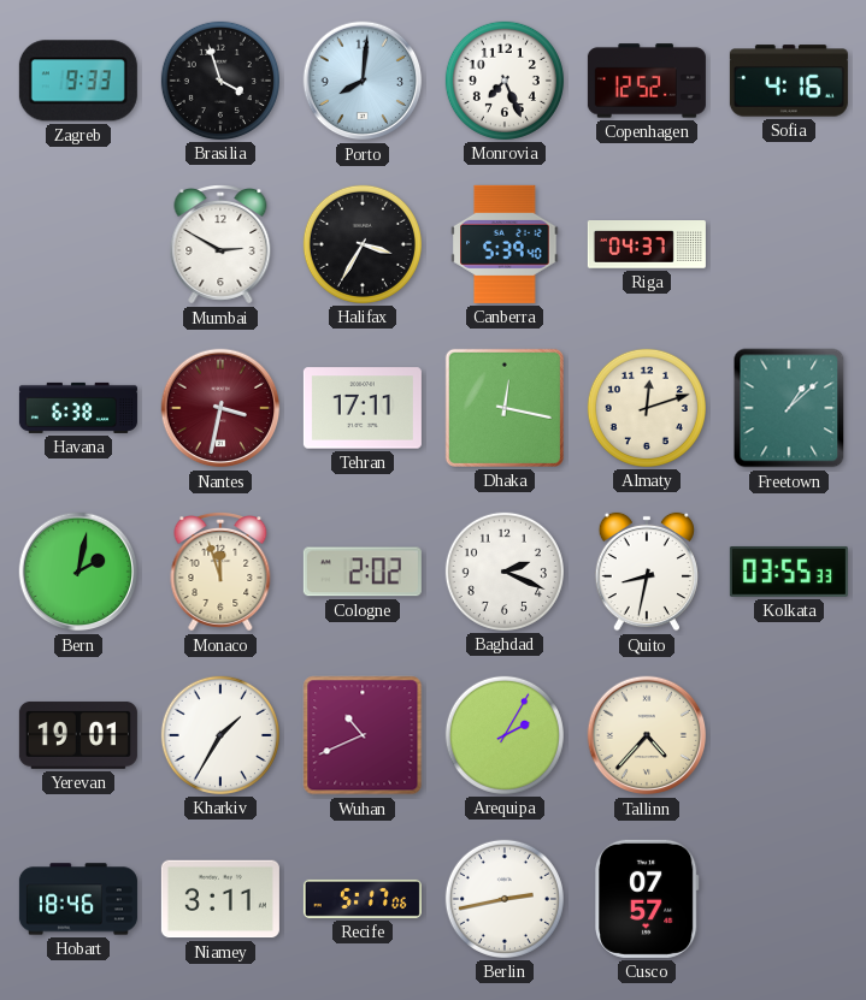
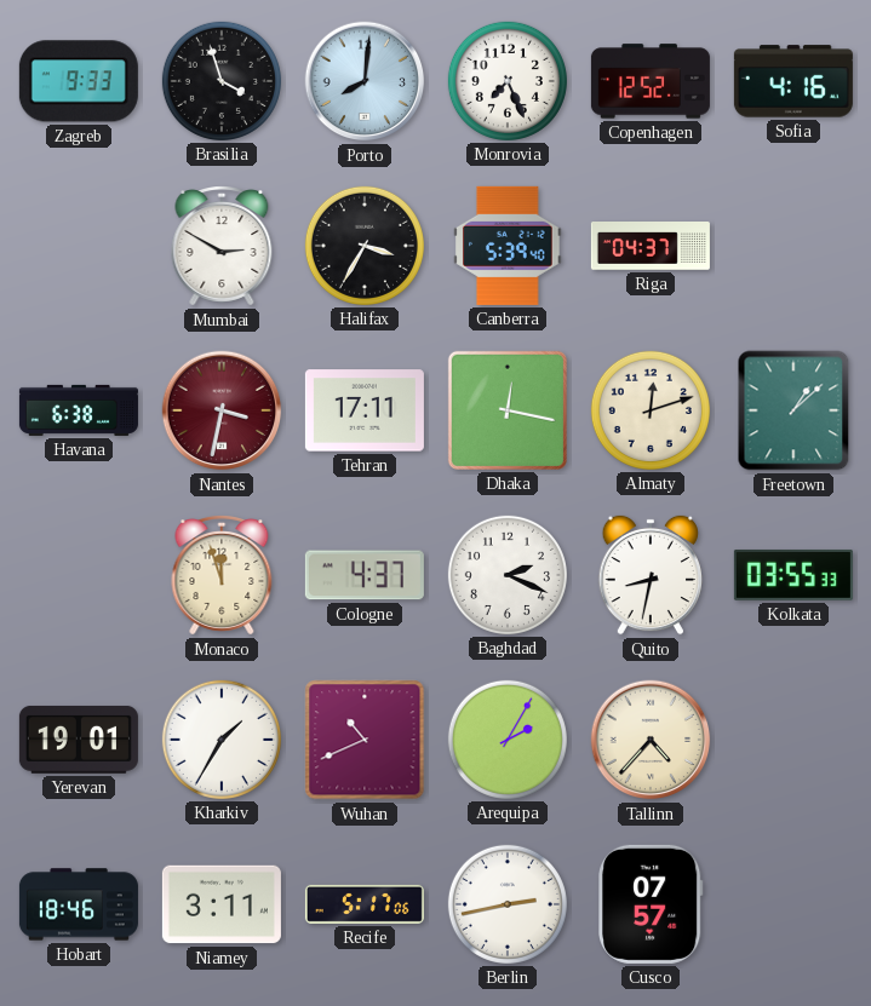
Bern: 2:02 -> none (78, 572)
Cologne: 2:02 -> 4:37 (365, 575)
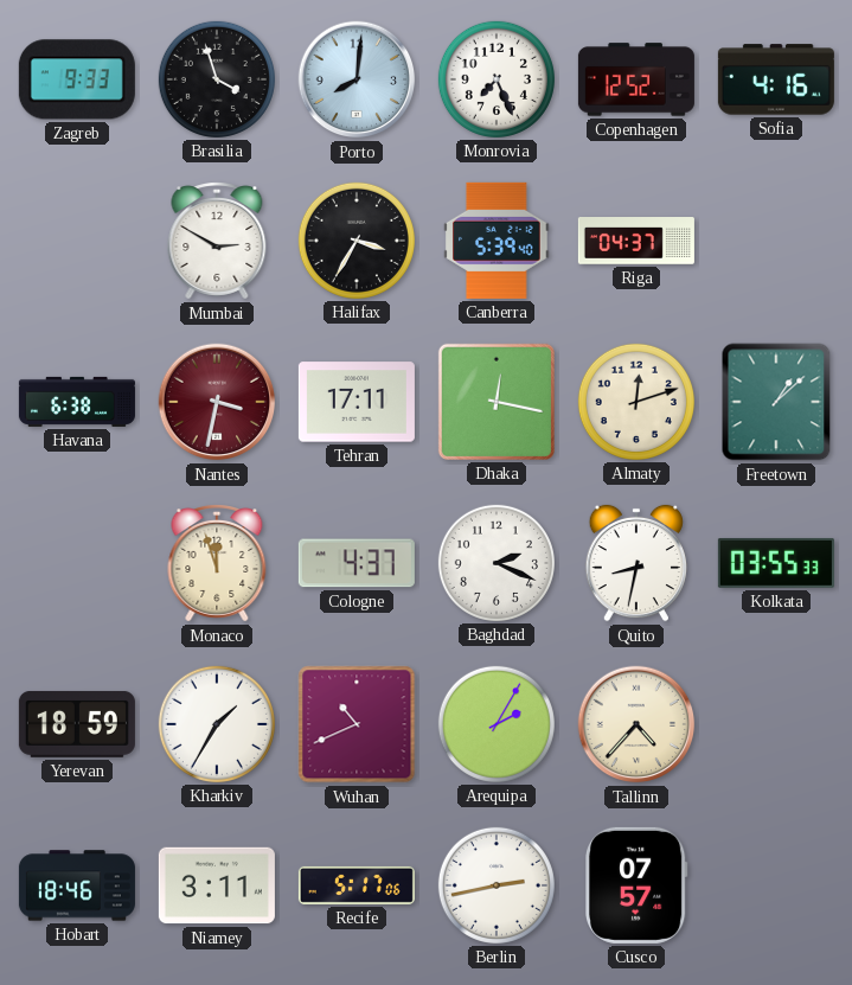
Yerevan: 19:01 -> 18:59 (77, 724)
